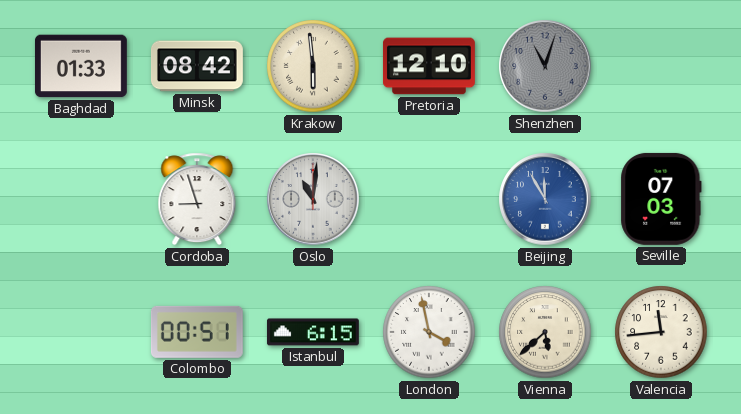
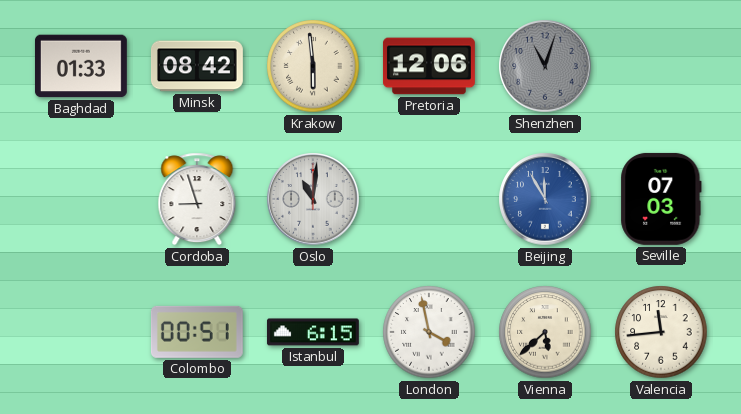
Pretoria: 12:10 -> 12:06 (429, 66)
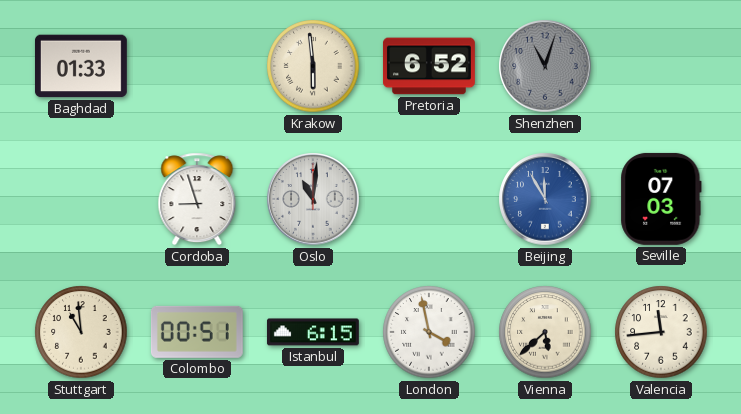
Minsk: 08:42 -> none (197, 66)
Pretoria: 12:06 -> 6:52 (429, 66)
Stuttgart: none -> 10:59 (81, 332)
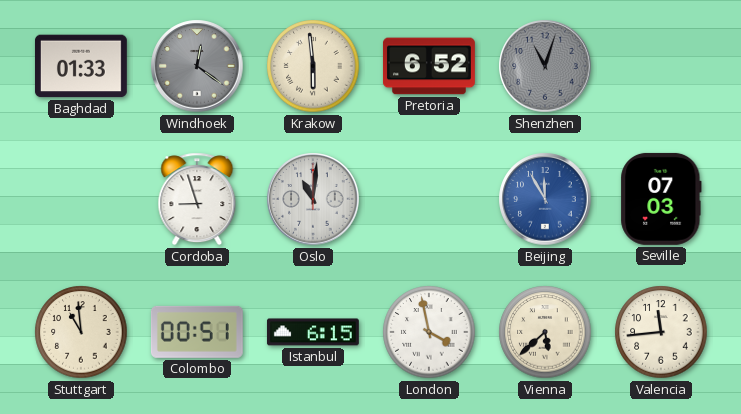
Windhoek: none -> 12:21 (197, 66)
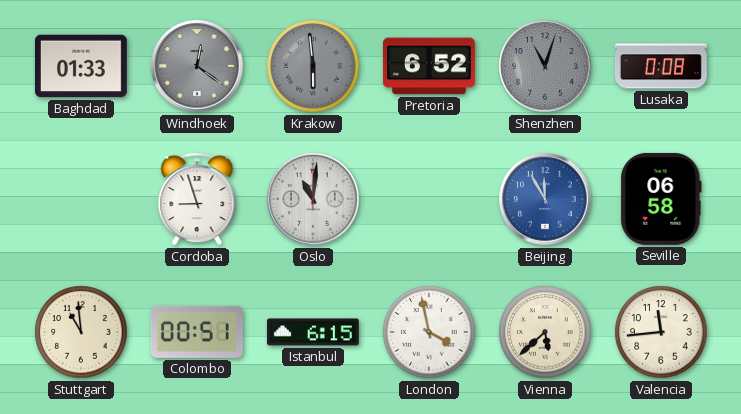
Krakow dial: cream -> grey (313, 66)
Lusaka: none -> 0:08 (661, 66)
Seville: 07:03 -> 06:58 (661, 199)
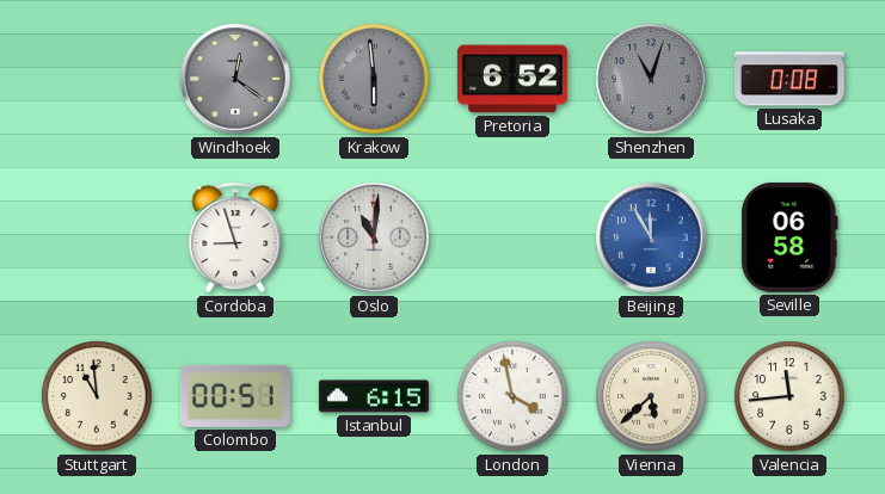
Baghdad: 01:33 -> none (81, 66)
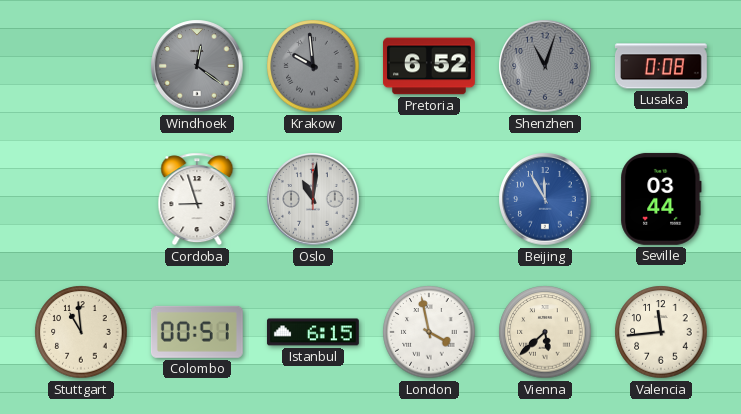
Krakow: 5:59 -> 9:59 (313, 66)
Seville: 06:58 -> 03:44 (661, 199)
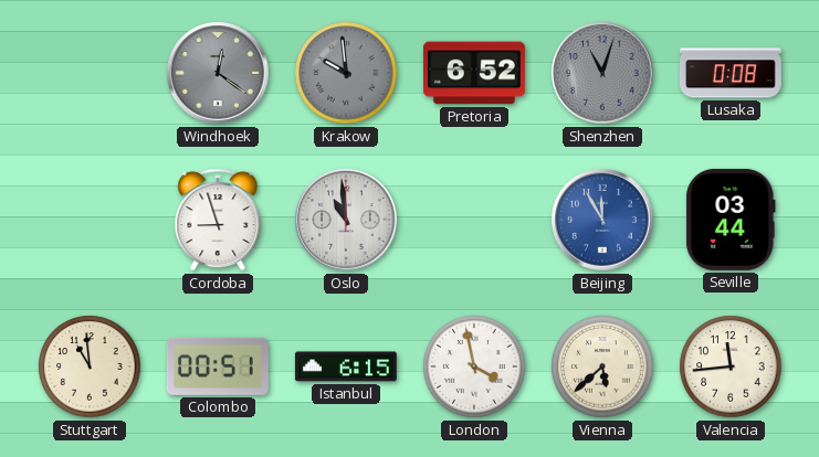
Oslo: 11:01 -> 10:59 (346, 220)
